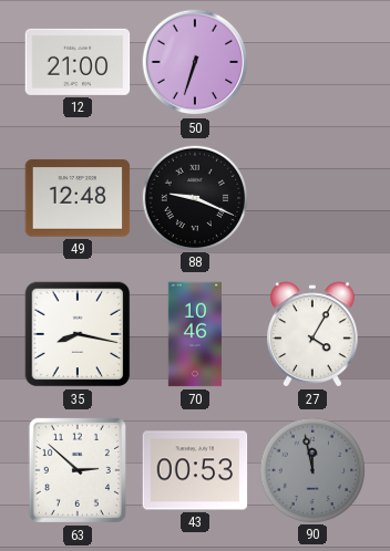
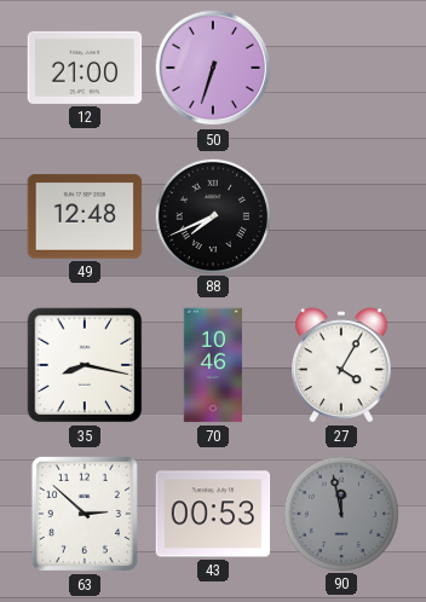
88: 9:19 -> 7:41 (212, 215)
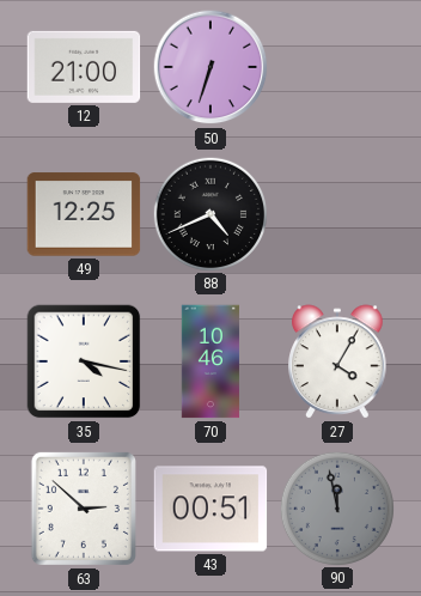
49: 12:48 -> 12:25 (84, 214)
88: 7:41 -> 4:41 (209, 213)
35: 8:17 -> 4:17 (84, 361)
43: 00:53 -> 00:51 (210, 509)
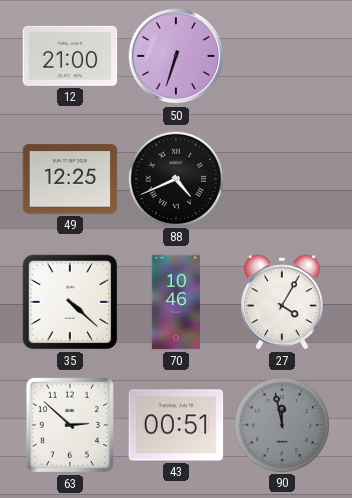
35: 4:17 -> 4:22 (70, 302)
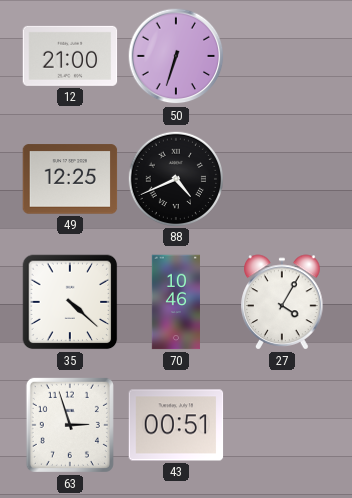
63: 2:52 -> 2:57 (70, 425)
90: 11:58 -> none (281, 424)
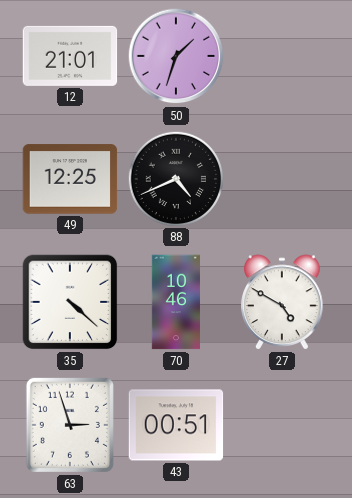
12: 21:00 -> 21:01 (70, 56)
50: 6:33 -> 1:33 (176, 56)
27: 4:05 -> 4:50 (282, 302)
